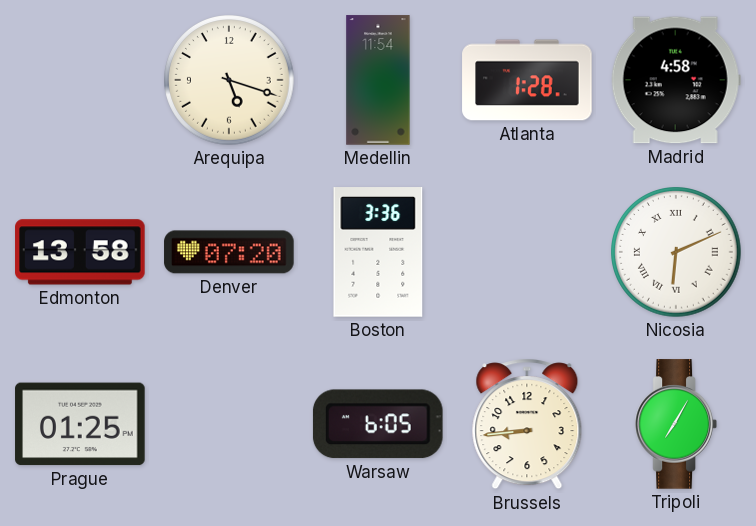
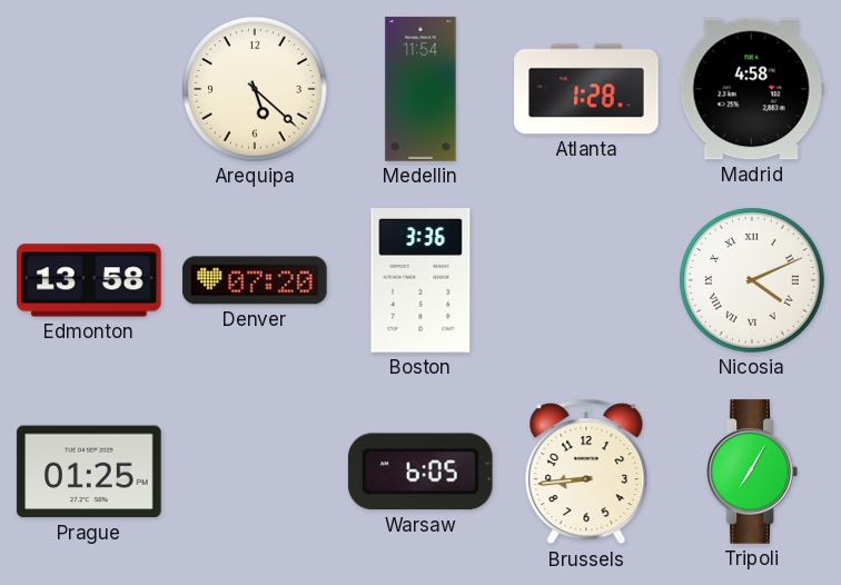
Arequipa: 5:18 -> 5:22 (256, 90)
Nicosia: 6:11 -> 4:11 (753, 281)
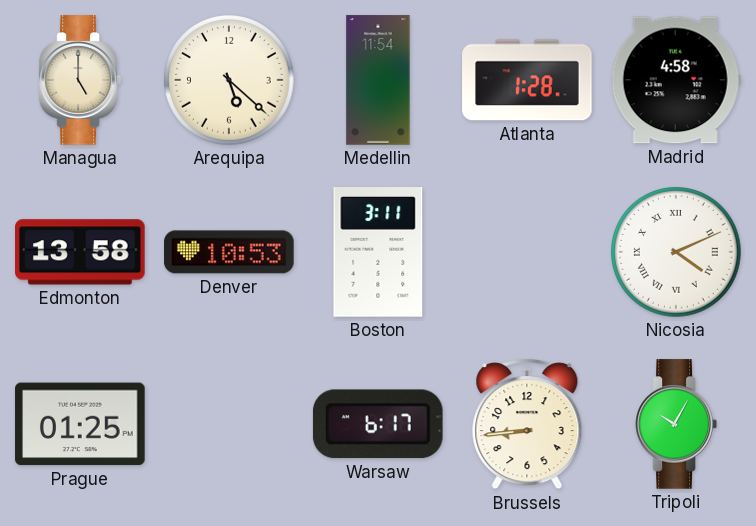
Managua: none -> 5:00 (80, 80)
Denver: 07:20 -> 10:53 (229, 252)
Boston: 3:36 -> 3:11 (378, 252)
Warsaw: 6:05 -> 6:17 (378, 424)
Tripoli: 7:05 -> 10:05 (676, 424)
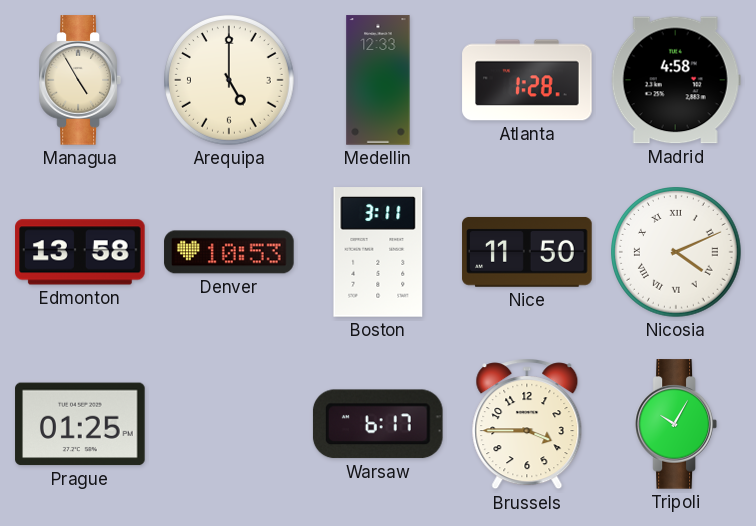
Managua: 5:00 -> 4:55 (80, 80)
Arequipa: 5:22 -> 5:00 (230, 81)
Medellin: 11:54 -> 12:33 (378, 80)
Nice: none -> 11:50 (527, 252)
Brussels: 8:44 -> 3:45 (527, 424)
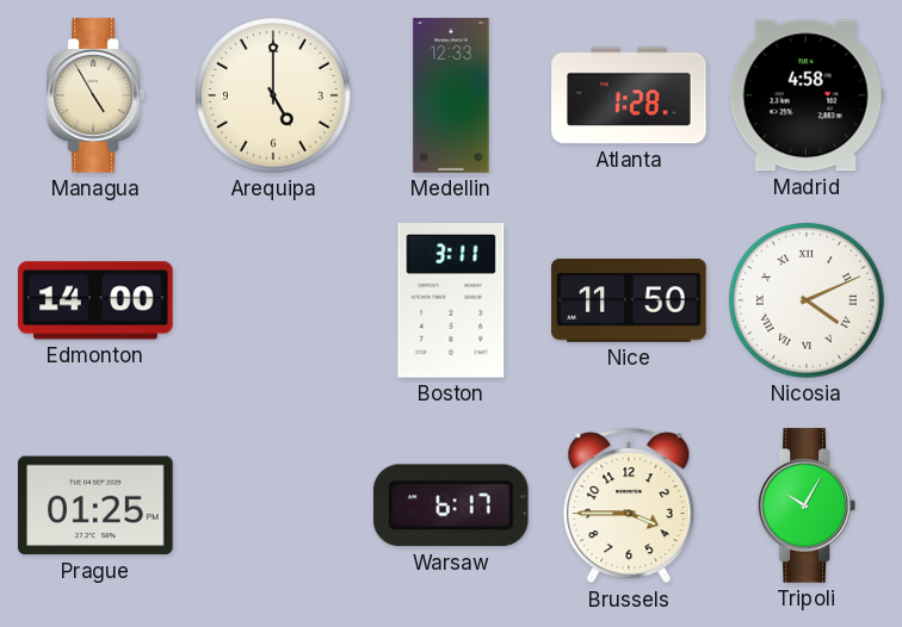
Edmonton: 13:58 -> 14:00 (95, 300)
Denver: 10:53 -> none (229, 252)
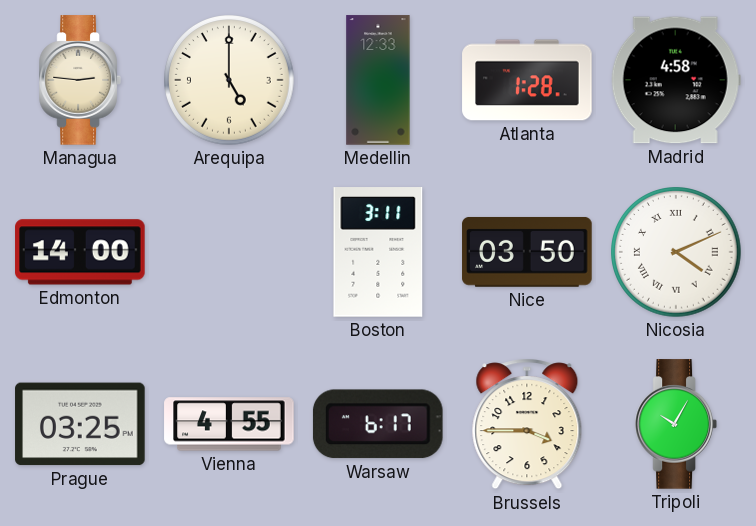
Managua: 4:55 -> 2:46 (80, 80)
Nice: 11:50 -> 03:50 (527, 252)
Prague: 01:25 -> 03:25 (80, 424)
Vienna: none -> 4:55 (229, 424)
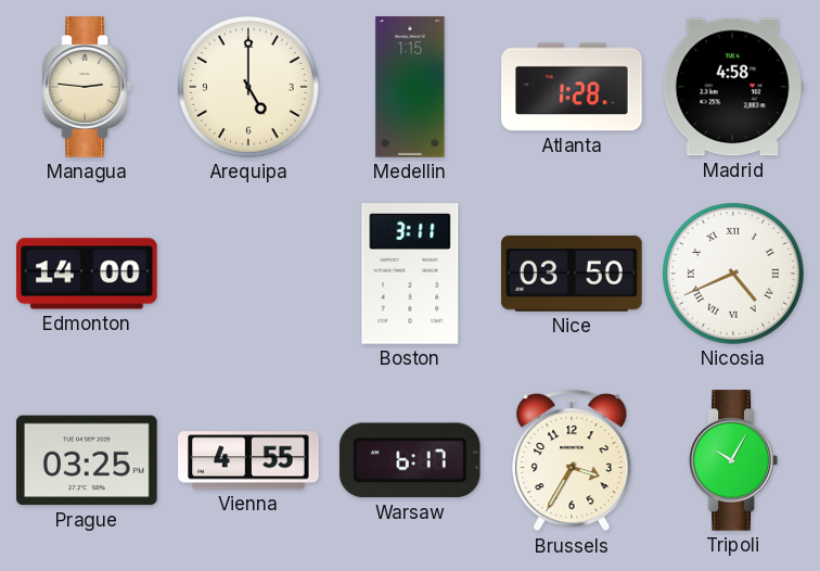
Medellin: 12:33 -> 1:15 (410, 87)
Nicosia: 4:11 -> 4:41 (734, 275)
Brussels: 3:45 -> 3:35 (572, 460)
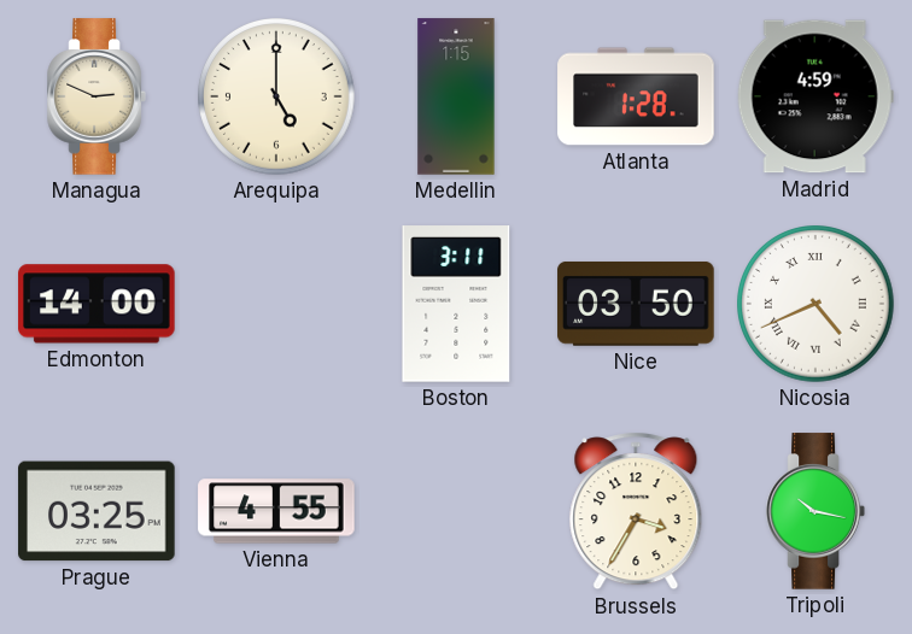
Managua: 2:46 -> 2:49 (97, 96)
Madrid: 4:58 -> 4:59 (815, 96)
Warsaw: 6:17 -> none (410, 460)
Tripoli: 10:05 -> 10:17 (815, 511)
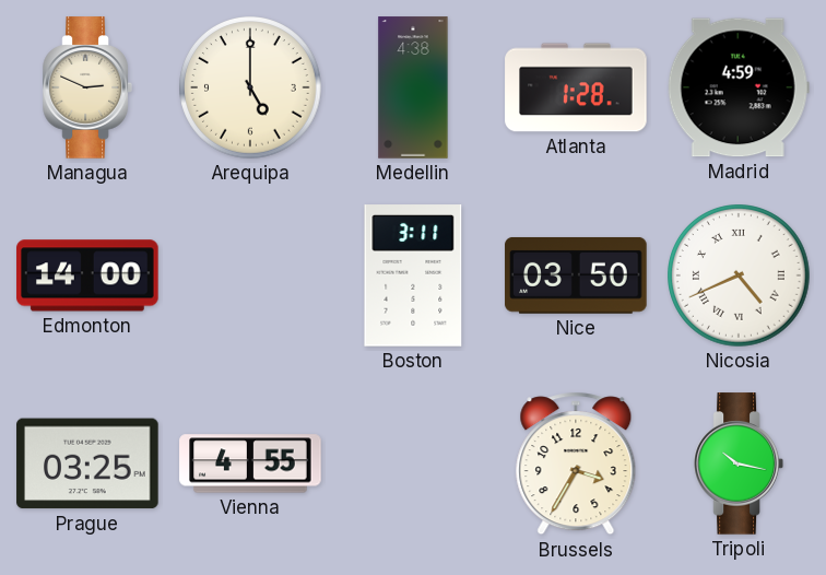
Medellin: 1:15 -> 4:38 (413, 87)
